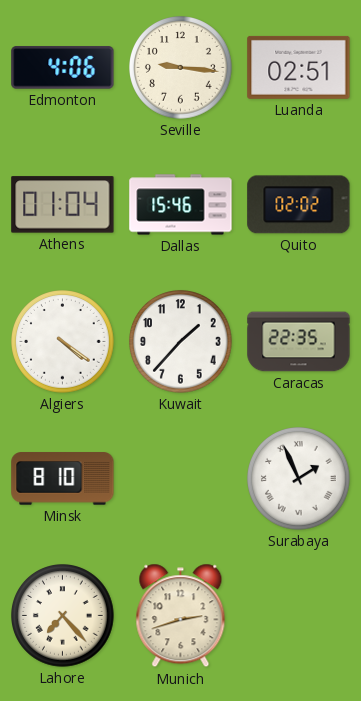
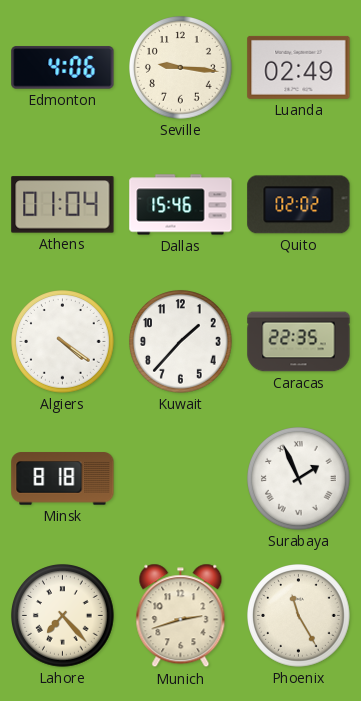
Luanda: 02:51 -> 02:49 (299, 67)
Minsk: 8:10 -> 8:18 (63, 479)
Phoenix: none -> 11:25 (299, 616)
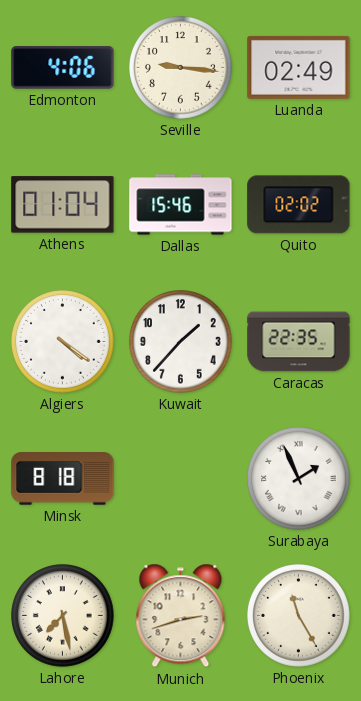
Lahore: 7:23 -> 7:28 (63, 616)
